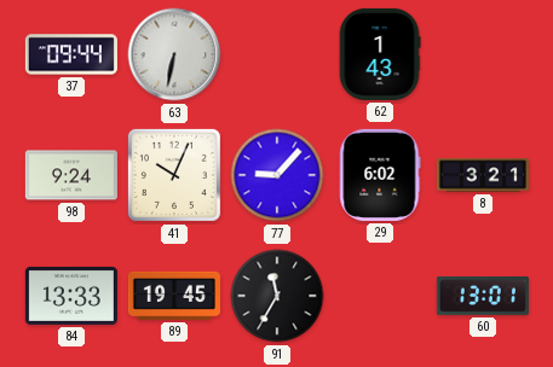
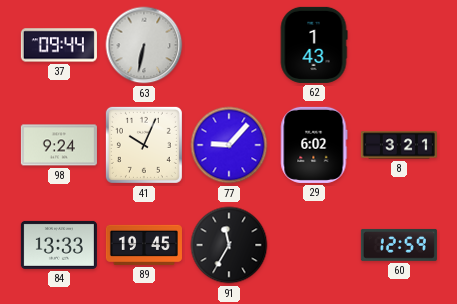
60: 13:01 -> 12:59 (399, 245)
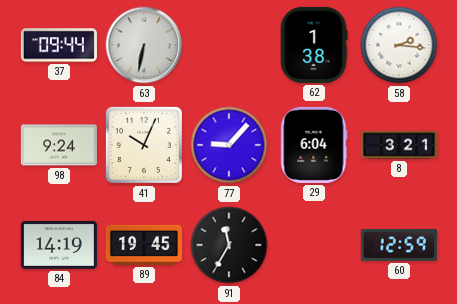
62: 1:43 -> 1:38 (314, 45)
58: none -> 2:16 (399, 45)
29: 6:02 -> 6:04 (314, 145)
84: 13:33 -> 14:19 (59, 245)
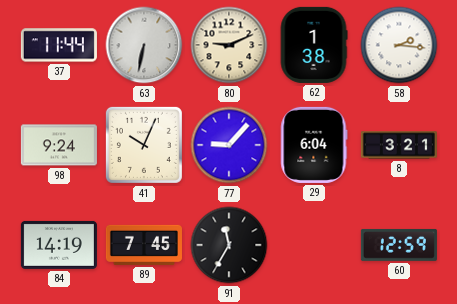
37: 09:44 -> 11:44 (59, 45)
80: none -> 9:11 (229, 45)
89: 19:45 -> 7:45 (144, 245)
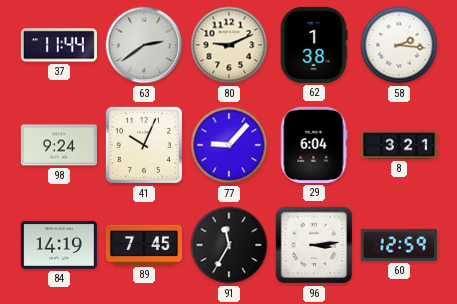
63: 6:32 -> 2:39 (144, 45)
96: none -> 3:14 (314, 245)
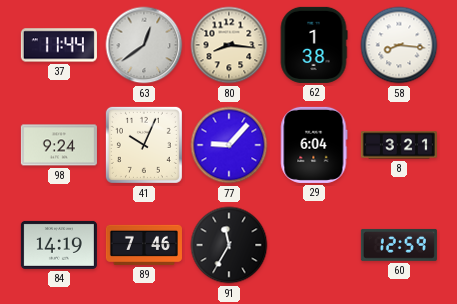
63: 2:39 -> 12:39 (144, 45)
80: 9:11 -> 8:16 (229, 45)
58: 2:16 -> 8:16 (399, 45)
89: 7:45 -> 7:46 (144, 245)
96: 3:14 -> none (314, 245)
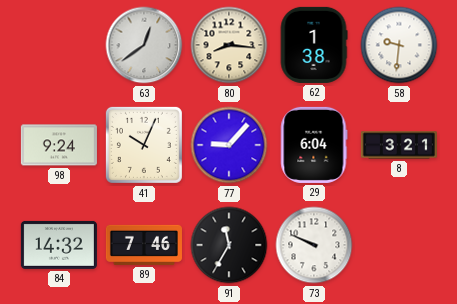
37: 11:44 -> none (59, 45)
58: 8:16 -> 9:31 (399, 45)
84: 14:19 -> 14:32 (59, 245)
73: none -> 9:49 (314, 245)
60: 12:59 -> none (399, 245)
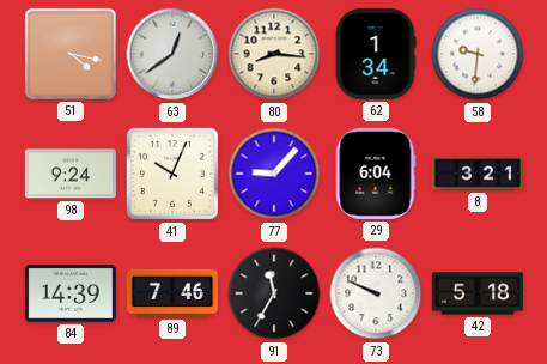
51: none -> 4:17 (71, 54)
62: 1:38 -> 1:34 (376, 54)
84: 14:32 -> 14:39 (71, 293)
42: none -> 5:18 (478, 293)
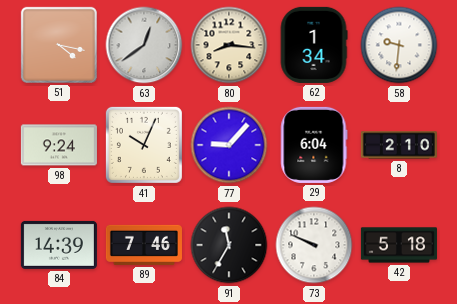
8: 3:21 -> 2:10 (399, 145)
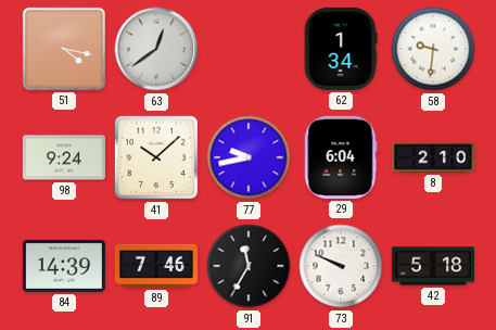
80: 8:16 -> none (229, 45)
41: 10:04 -> 10:08 (156, 157)
77: 9:07 -> 9:43 (249, 157)
